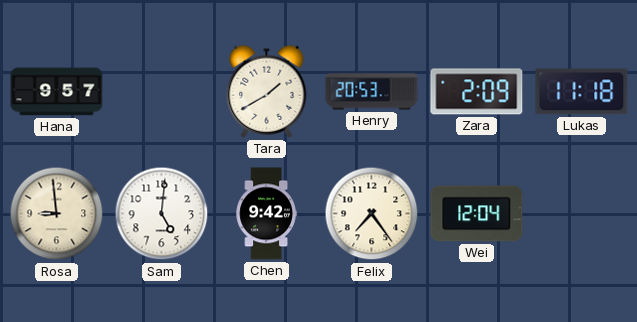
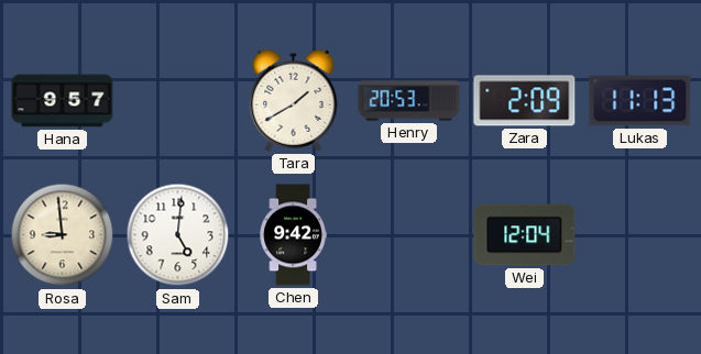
Lukas: 11:18 -> 11:13 (640, 101)
Felix: 7:24 -> none (372, 214)
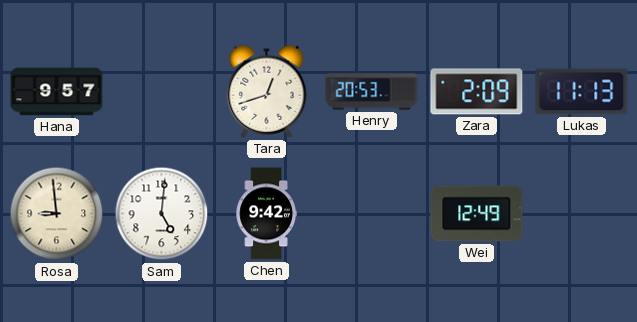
Tara: 1:40 -> 12:42 (267, 91)
Wei: 12:04 -> 12:49 (477, 214)
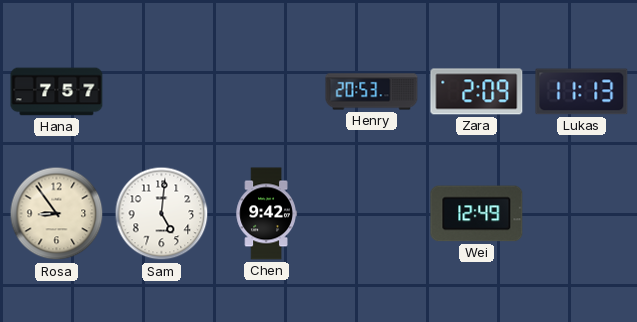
Hana: 9:57 -> 7:57 (57, 92)
Tara: 12:42 -> none (267, 91)
Rosa: 8:59 -> 8:54 (57, 214)
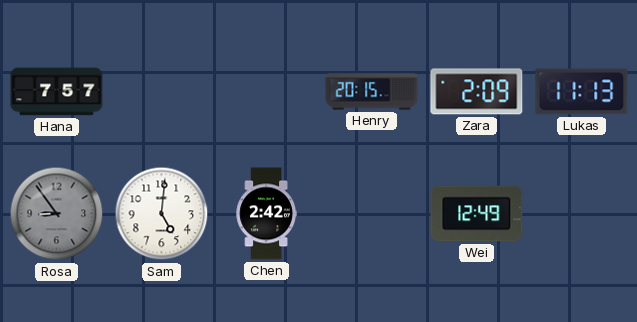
Henry: 20:53 -> 20:15 (372, 92)
Rosa dial: cream -> grey (57, 214)
Chen: 9:42 -> 2:42 (266, 214)
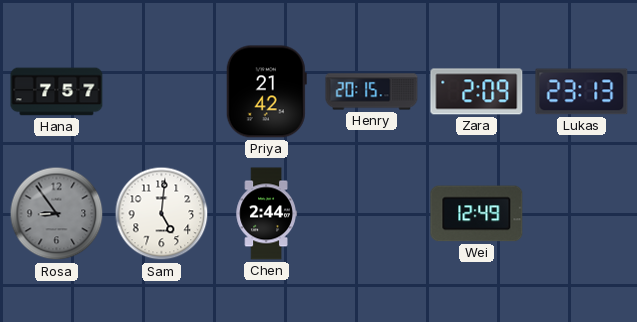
Priya: none -> 21:42 (266, 92)
Lukas: 11:13 -> 23:13 (582, 92)
Chen: 2:42 -> 2:44 (266, 214)
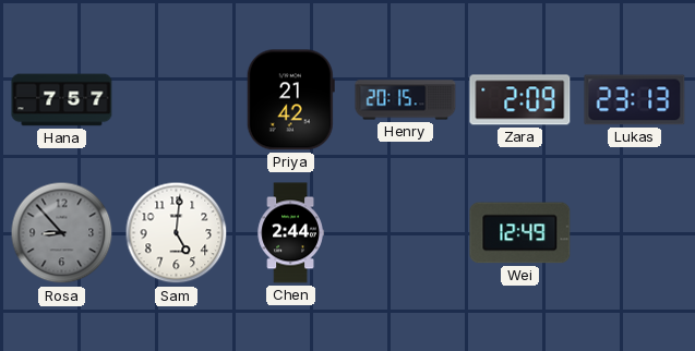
Rosa: 8:54 -> 8:53 (62, 233)
